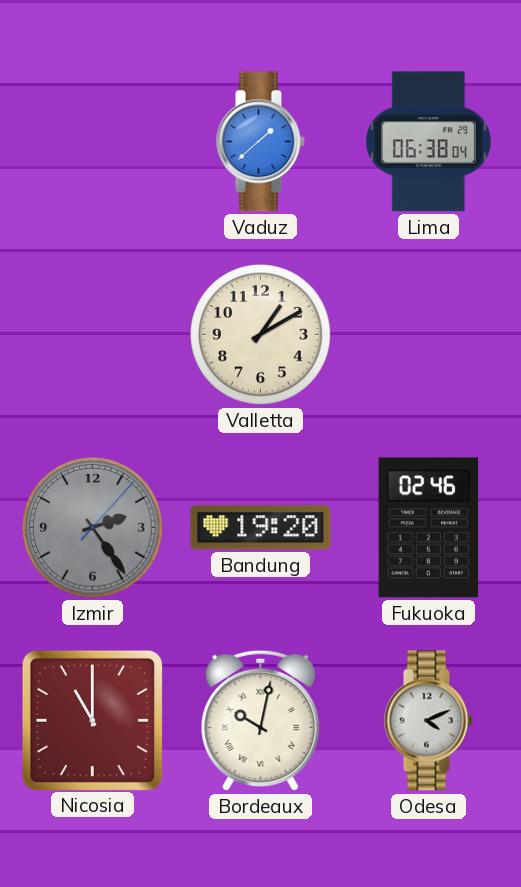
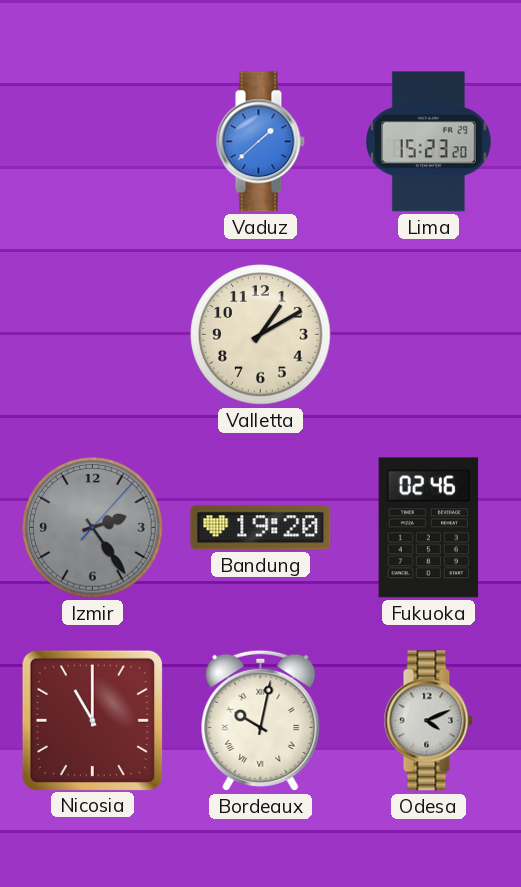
Lima: 06:38 -> 15:23 (429, 142)
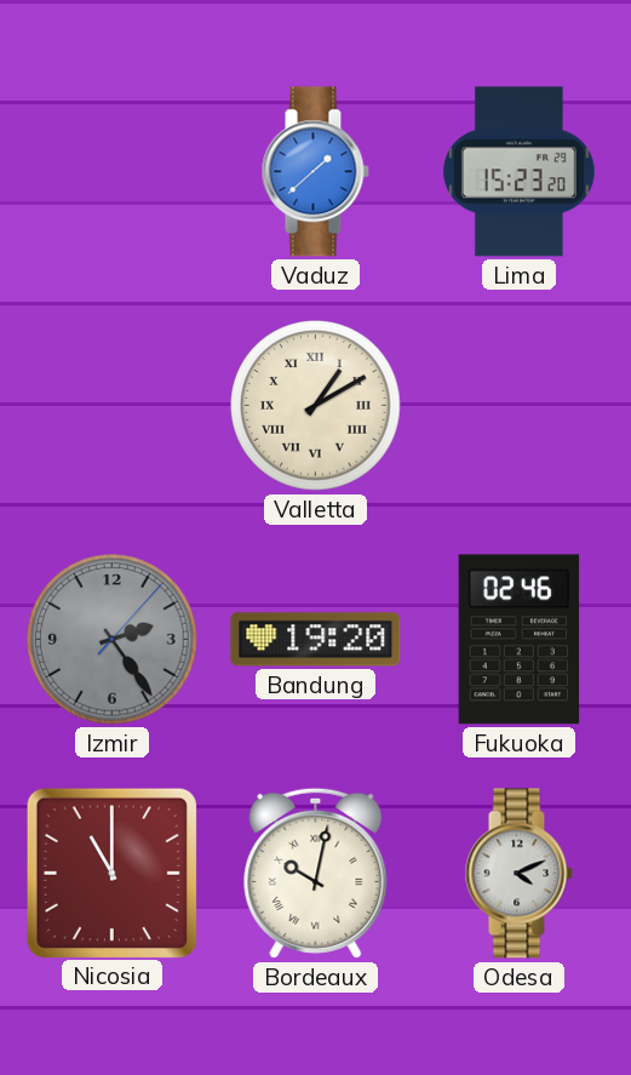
Valletta numerals: Arabic -> Roman (316, 406)
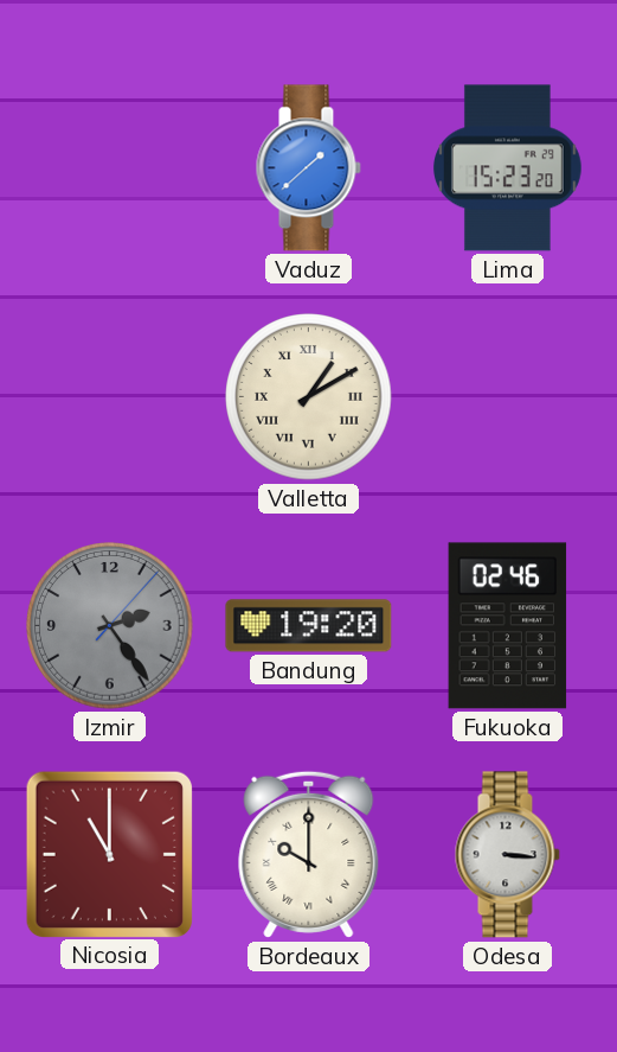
Bordeaux: 10:02 -> 10:00 (309, 854)
Odesa: 4:11 -> 3:16 (507, 855)
